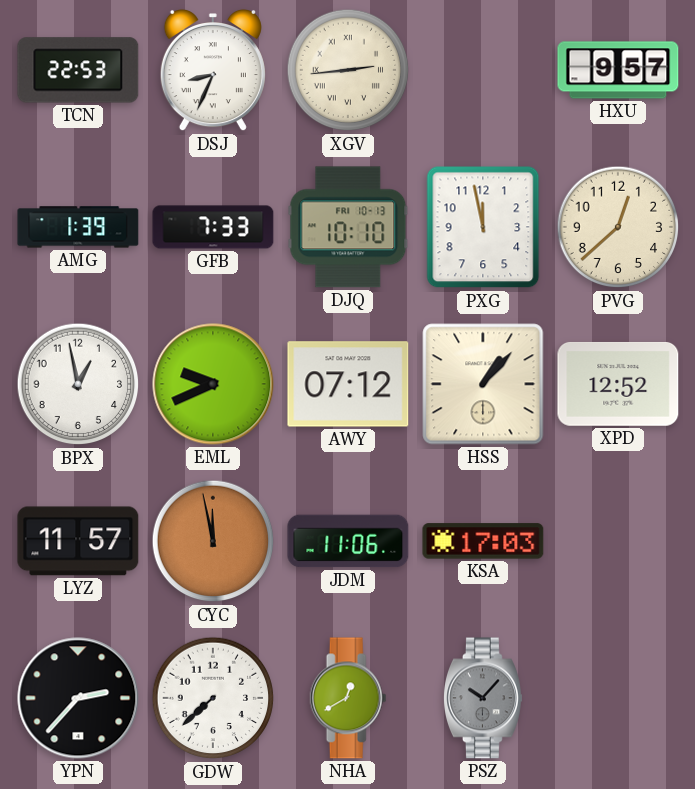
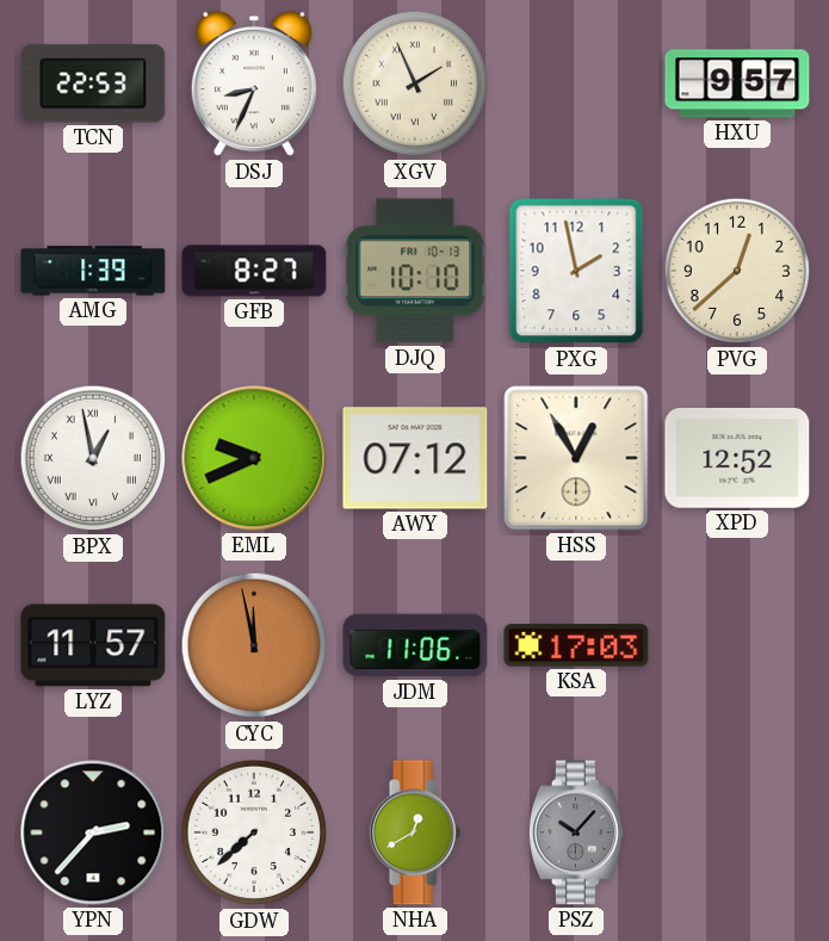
XGV: 2:44 -> 1:56 (415, 83)
GFB: 7:33 -> 8:27 (254, 271)
PXG: 11:58 -> 1:58 (576, 271)
BPX numerals: Arabic -> Roman (93, 458)
HSS: 1:07 -> 12:55 (576, 458)
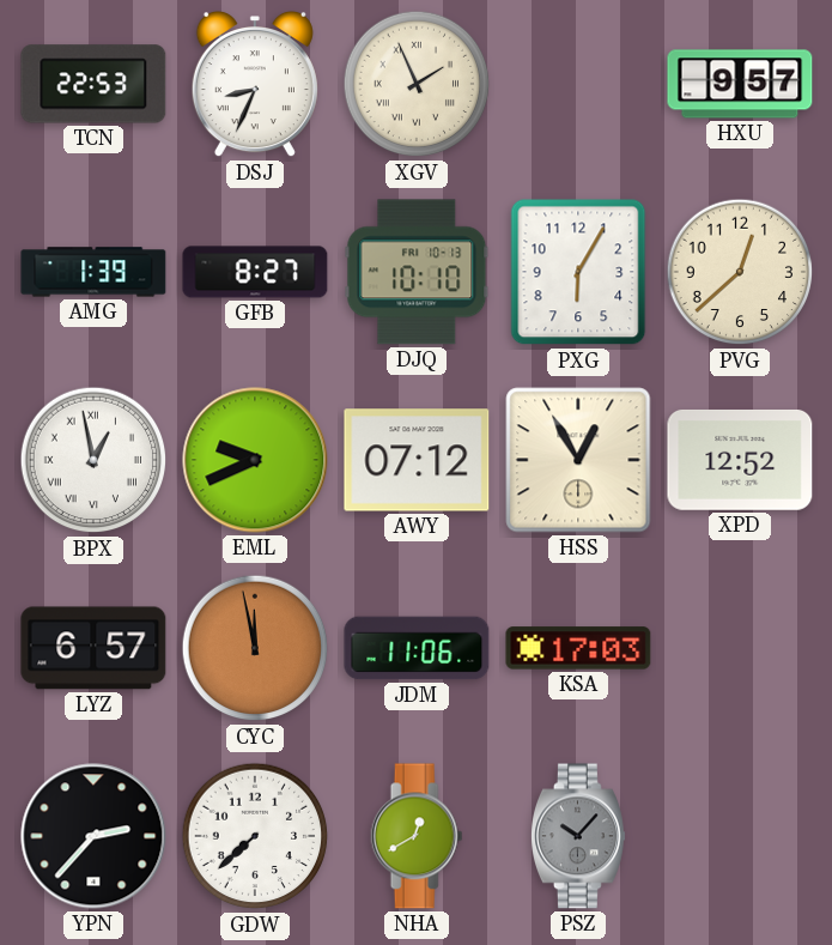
PXG: 1:58 -> 6:05 (578, 272)
LYZ: 11:57 -> 6:57 (93, 648)
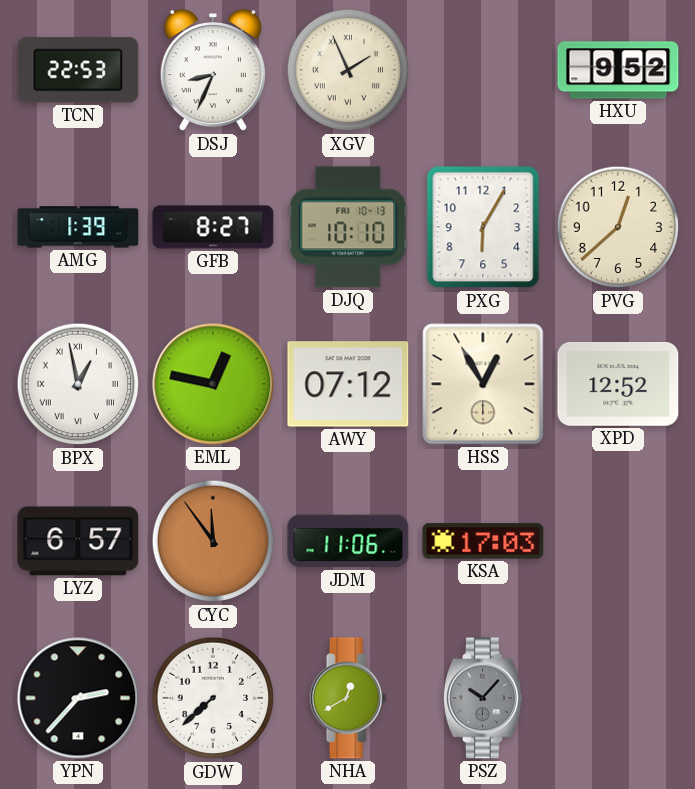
HXU: 9:57 -> 9:52 (618, 70)
EML: 9:41 -> 12:47 (213, 384)
CYC: 11:58 -> 11:54 (213, 541)
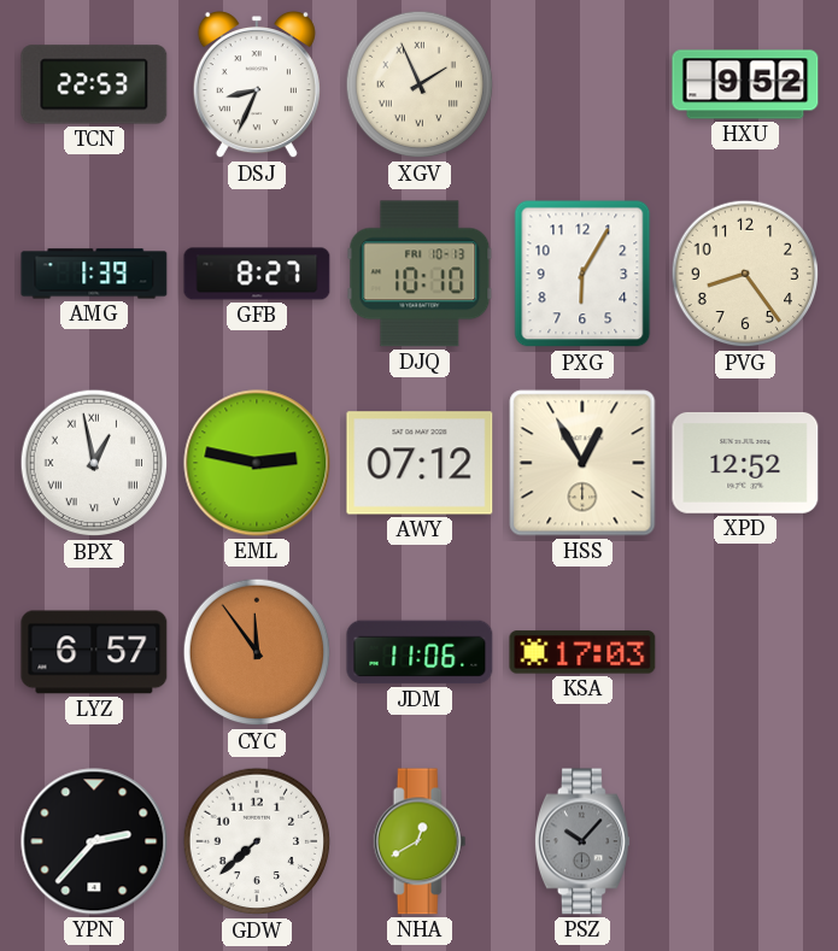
PVG: 12:38 -> 8:24 (745, 274)
EML: 12:47 -> 2:47 (257, 463)
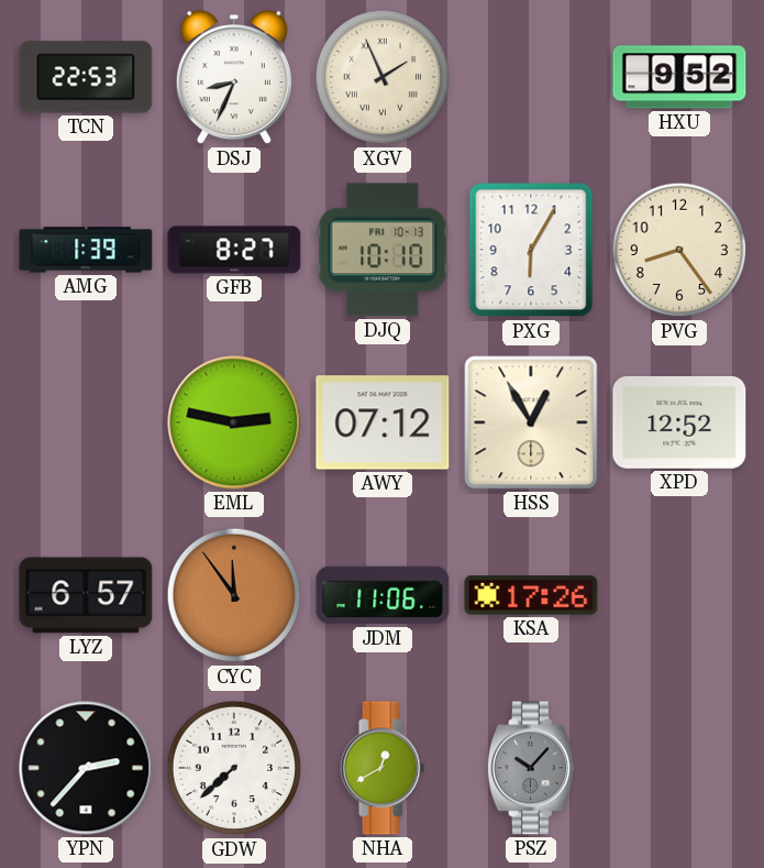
BPX: 12:58 -> none (94, 463)
KSA: 17:03 -> 17:26 (531, 595)
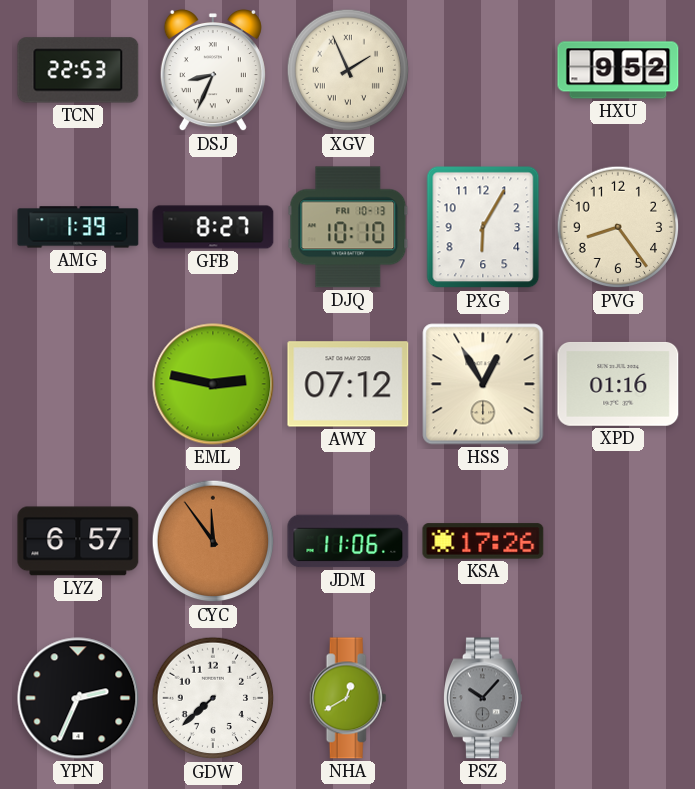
XPD: 12:52 -> 01:16 (618, 384)
YPN: 2:37 -> 2:34 (78, 698)
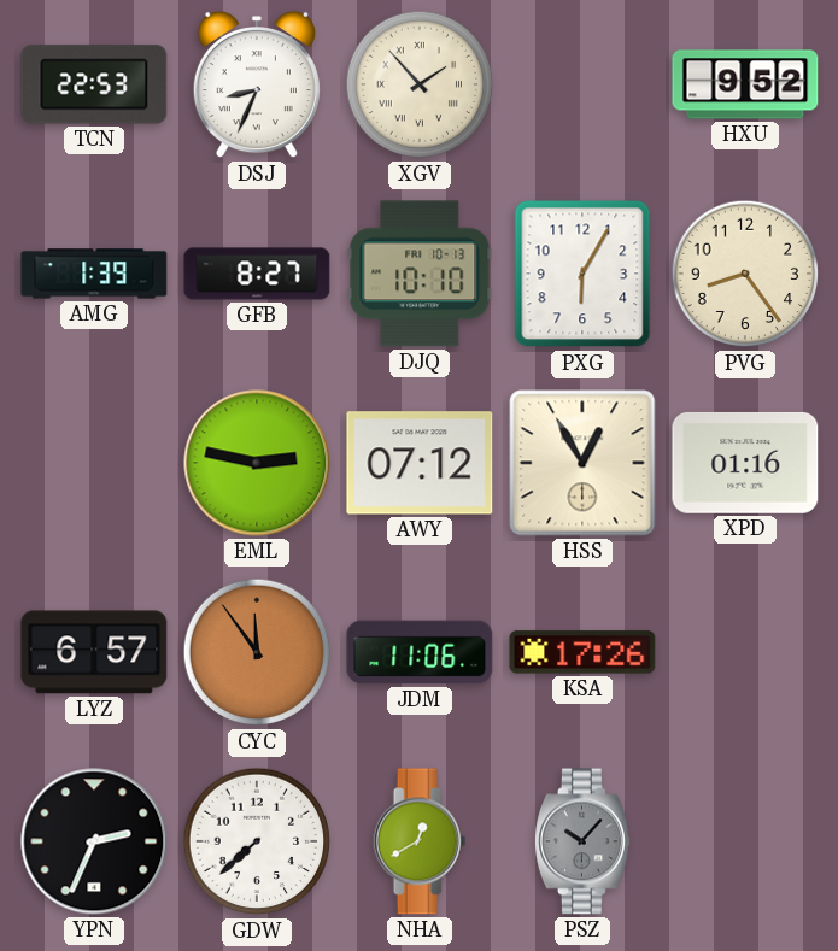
XGV: 1:56 -> 1:53 (420, 84)
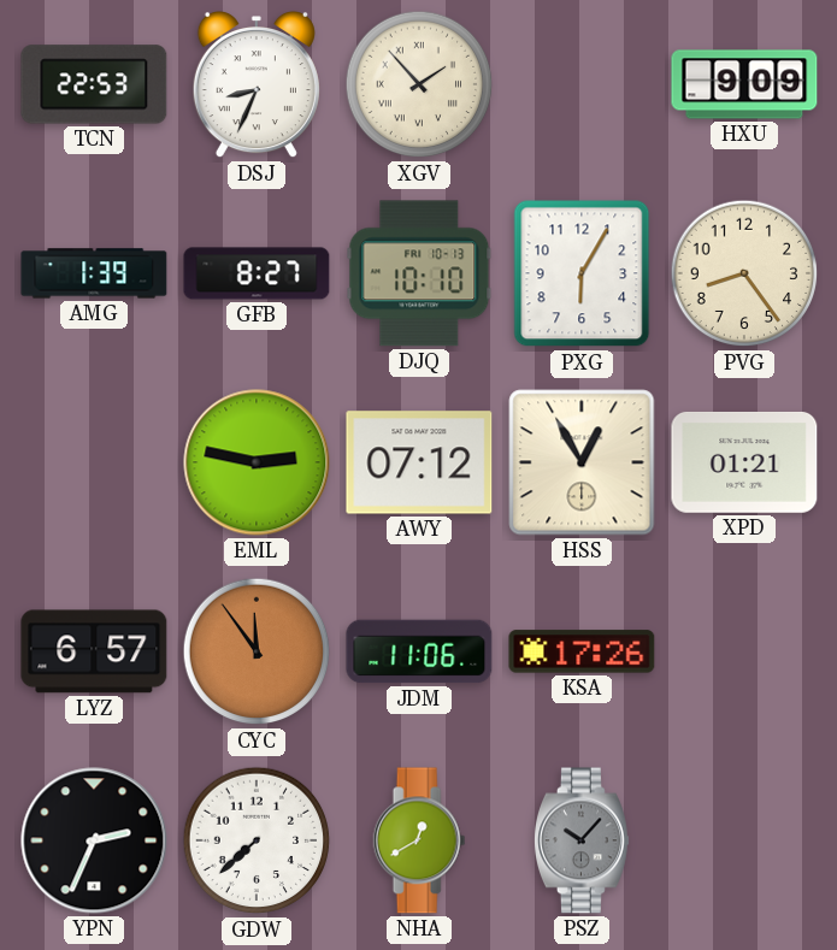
HXU: 9:52 -> 9:09 (744, 84)
XPD: 01:16 -> 01:21 (744, 462)
